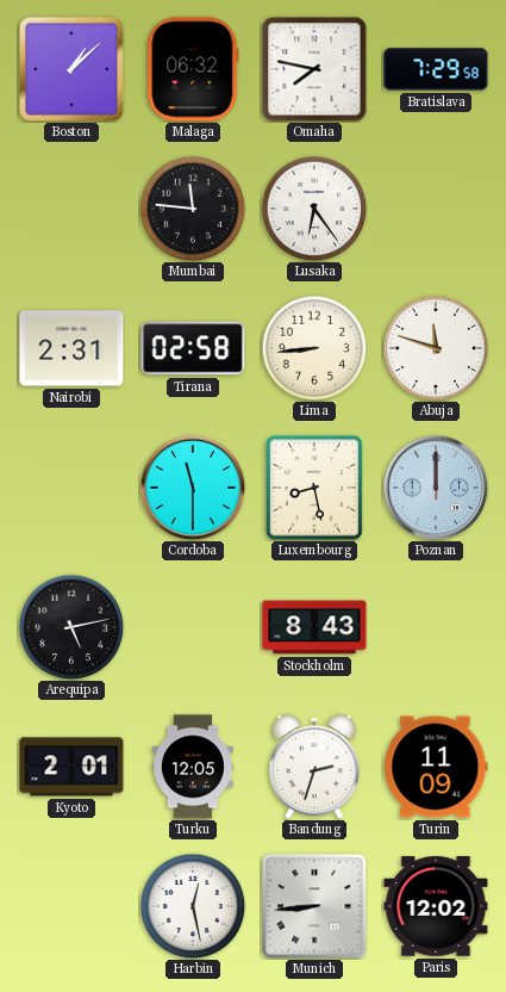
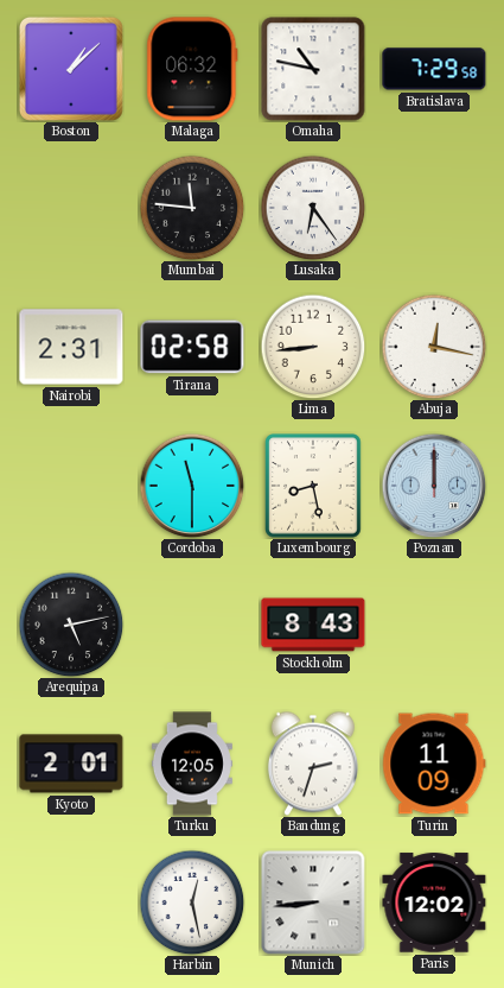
Omaha: 7:47 -> 10:47 (313, 69)
Abuja: 11:48 -> 12:17 (434, 347)
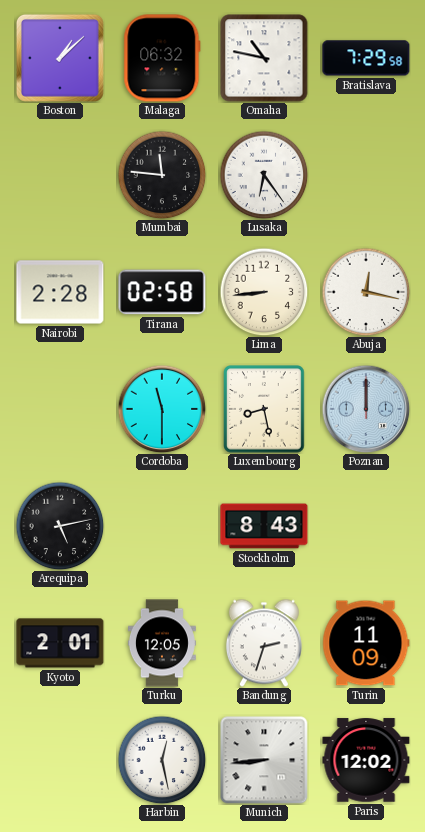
Nairobi: 2:31 -> 2:28 (60, 292)
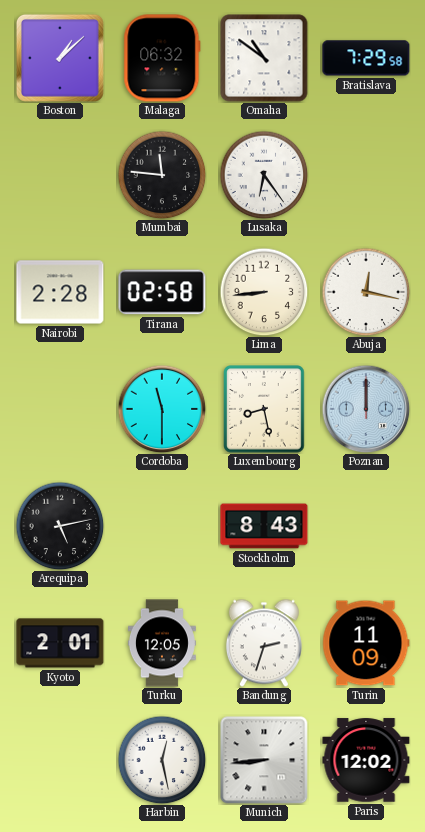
Omaha: 10:47 -> 10:51 (264, 58)
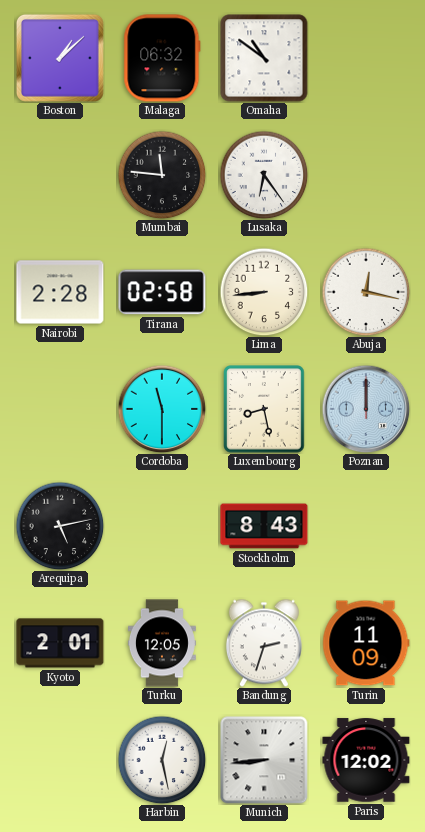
Bratislava: 7:29 -> none (366, 58)
